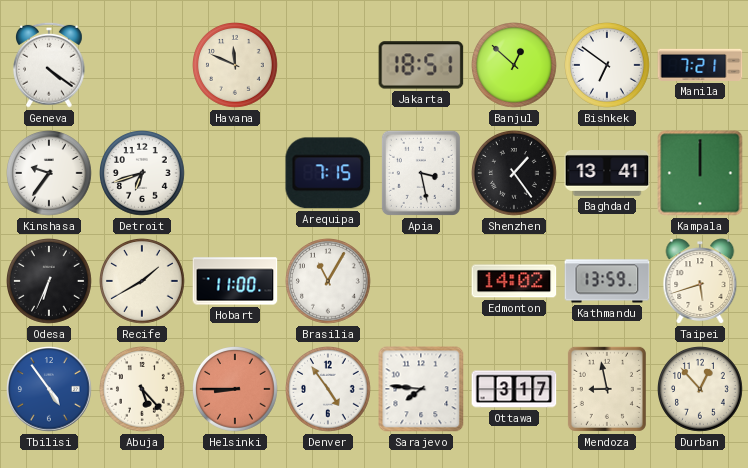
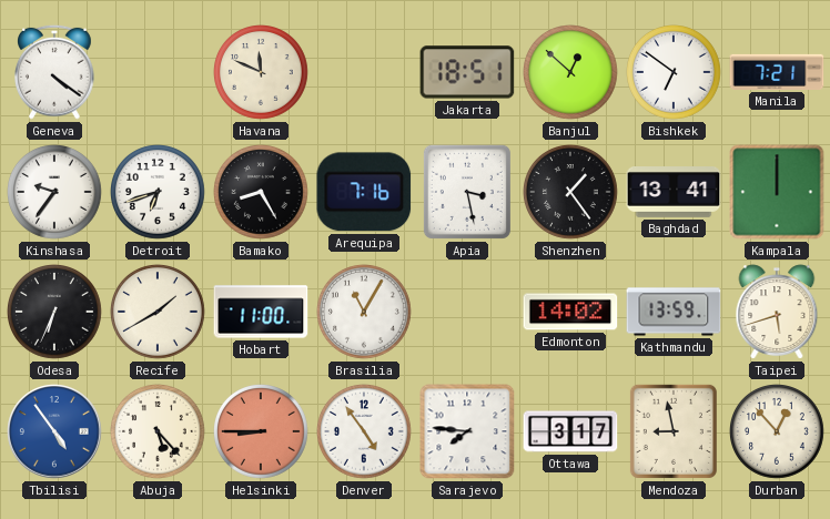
Bamako: none -> 8:25 (262, 193)
Arequipa: 7:15 -> 7:16 (364, 192)
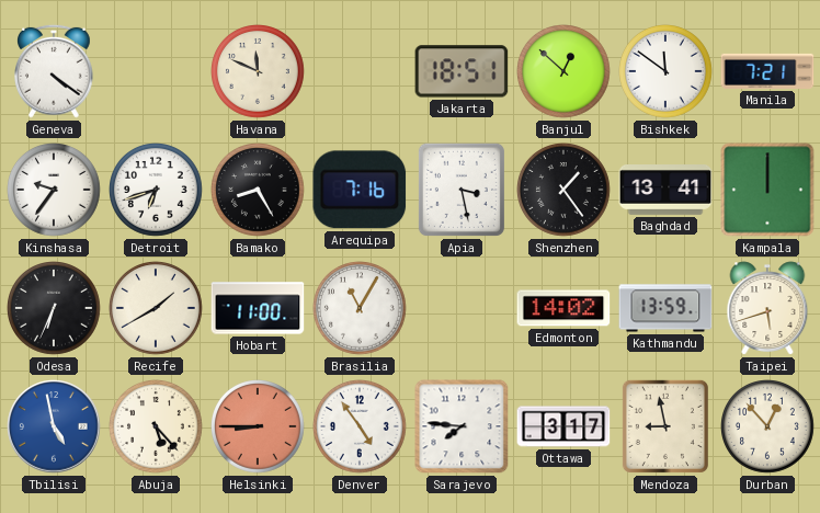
Bishkek: 6:51 -> 11:51 (667, 72)
Tbilisi: 4:54 -> 4:58 (54, 426)
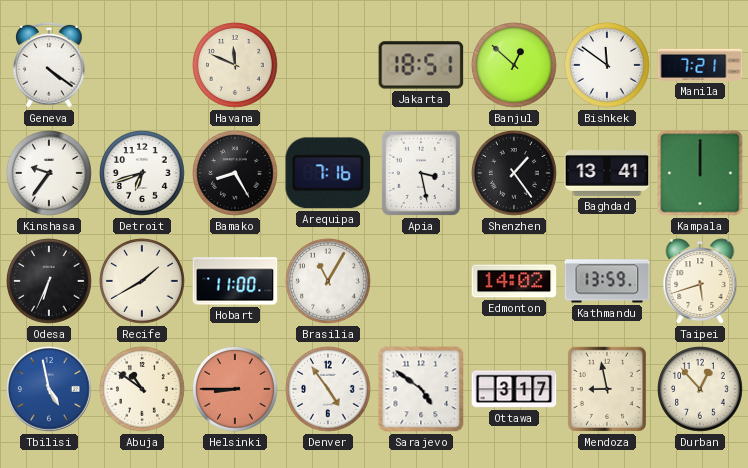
Abuja: 5:23 -> 10:51 (143, 390)
Sarajevo: 7:46 -> 4:51 (421, 389)
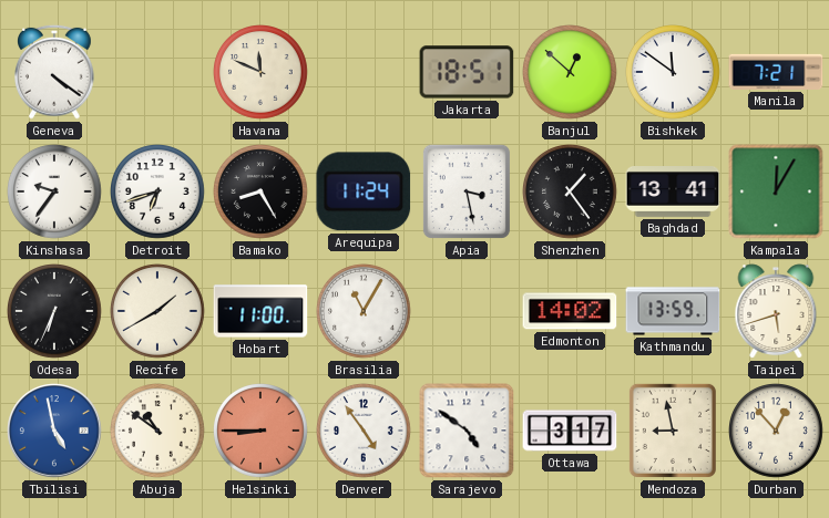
Arequipa: 7:16 -> 11:24 (364, 191)
Kampala: 12:00 -> 12:05 (776, 191)
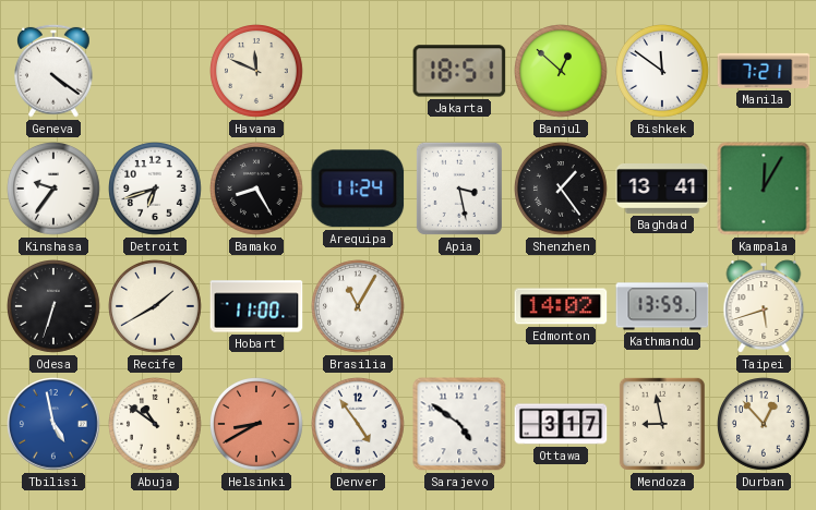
Odesa: 6:34 -> 6:33 (55, 307)
Helsinki: 8:45 -> 8:40 (257, 425)
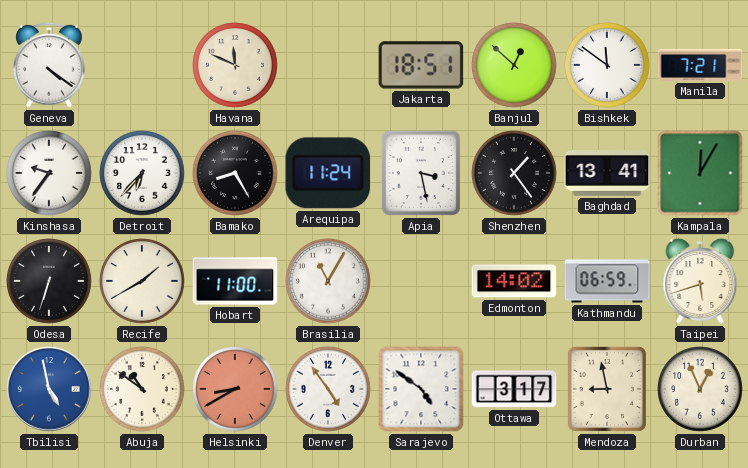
Detroit: 6:42 -> 6:37 (143, 174)
Kathmandu: 13:59 -> 06:59 (607, 281)
Durban: 12:53 -> 12:56 (701, 390)
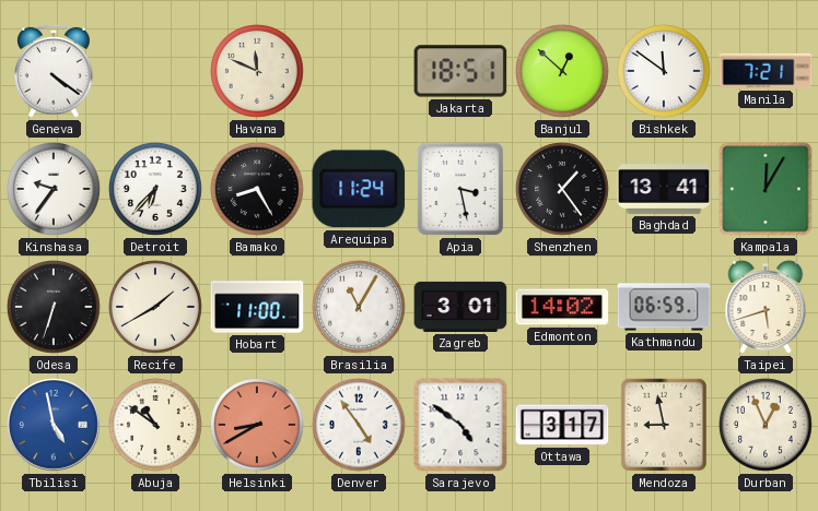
Zagreb: none -> 3:01 (460, 307)
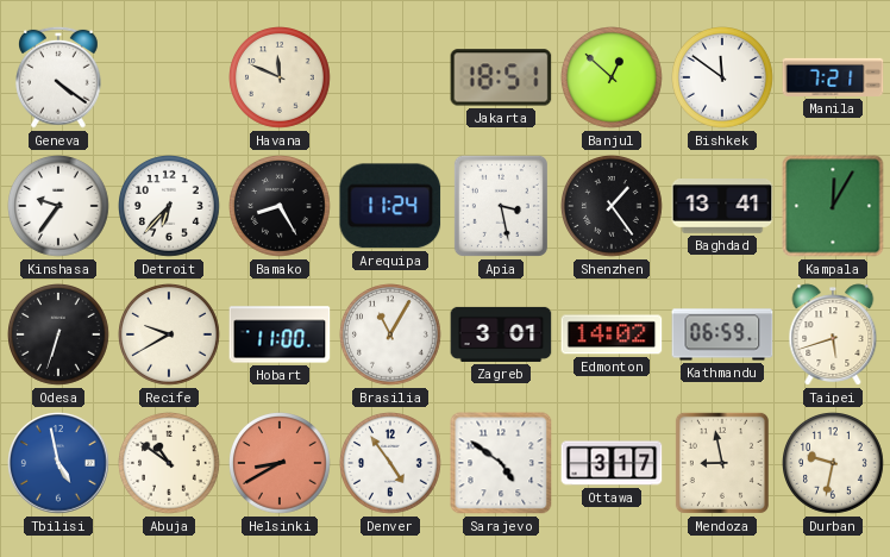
Recife: 1:40 -> 9:40 (170, 336)
Durban: 12:56 -> 9:32 (834, 464)
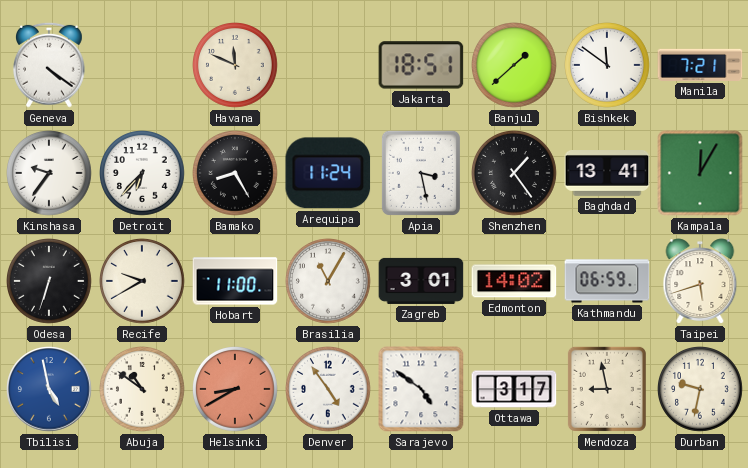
Banjul: 12:52 -> 1:38 (515, 66)
